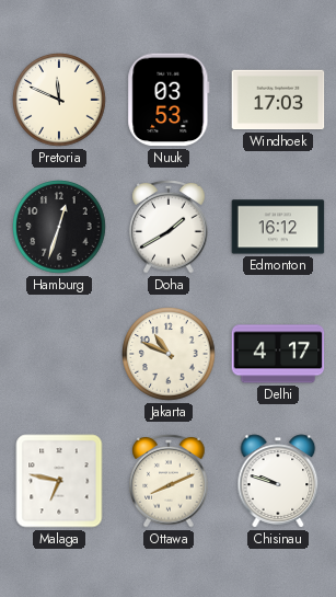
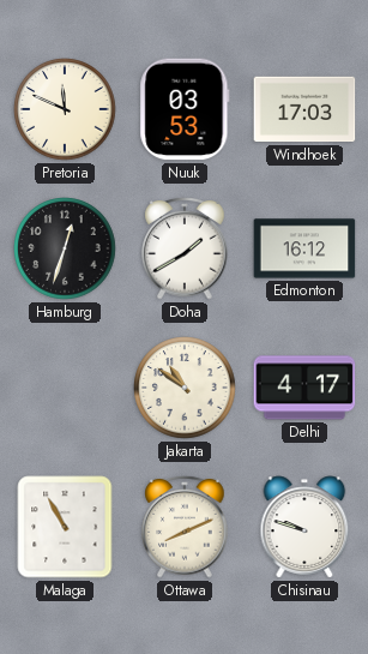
Jakarta: 10:49 -> 10:51 (185, 388)
Malaga: 6:47 -> 10:55 (65, 527)
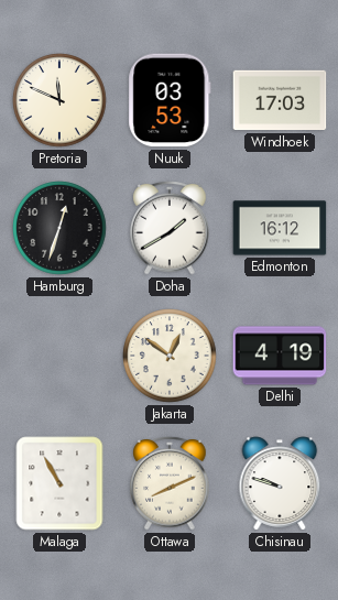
Jakarta: 10:51 -> 12:51 (170, 356)
Delhi: 4:17 -> 4:19 (280, 356)
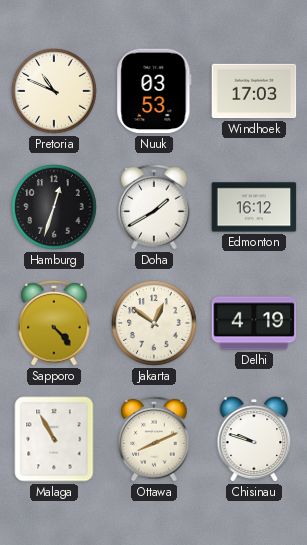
Pretoria: 11:49 -> 10:49 (54, 91)
Sapporo: none -> 4:23 (54, 323)
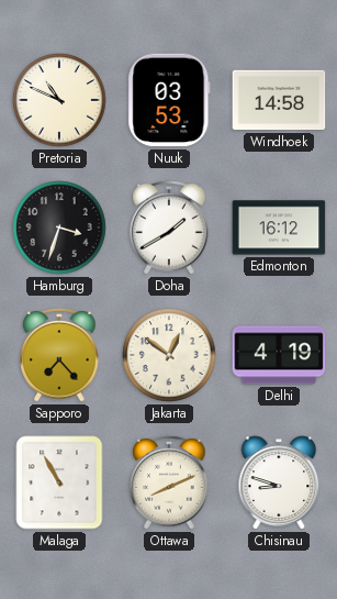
Windhoek: 17:03 -> 14:58 (279, 100)
Hamburg: 12:33 -> 3:33 (59, 228)
Sapporo: 4:23 -> 7:23 (59, 355)
Chisinau: 9:48 -> 8:48 (279, 482)
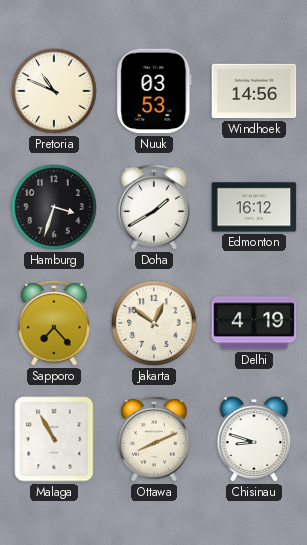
Windhoek: 14:58 -> 14:56 (254, 91)
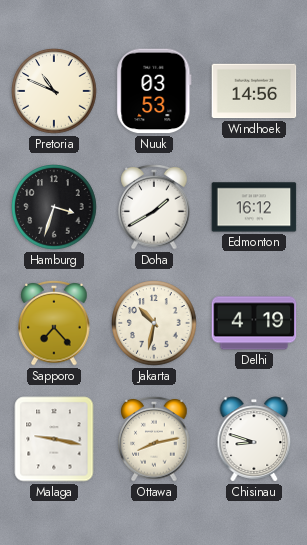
Jakarta: 12:51 -> 10:32 (154, 323)
Malaga: 10:55 -> 9:17 (54, 439)
Ottawa: 8:11 -> 8:13 (154, 439)
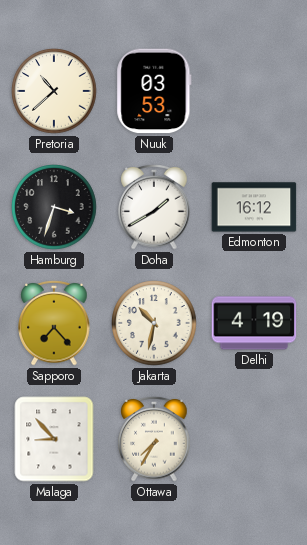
Pretoria: 10:49 -> 10:38 (54, 91)
Windhoek: 14:56 -> none (254, 91)
Malaga: 9:17 -> 8:53 (54, 439)
Ottawa: 8:13 -> 7:35 (154, 439)
Chisinau: 8:48 -> none (254, 439)
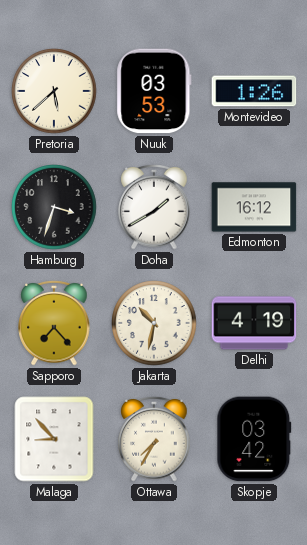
Pretoria: 10:38 -> 5:38 (54, 91)
Montevideo: none -> 1:26 (254, 91)
Skopje: none -> 03:42 (254, 439)
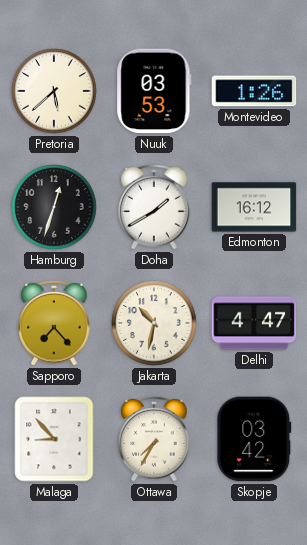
Hamburg: 3:33 -> 12:33 (54, 207)
Delhi: 4:19 -> 4:47 (254, 323)
